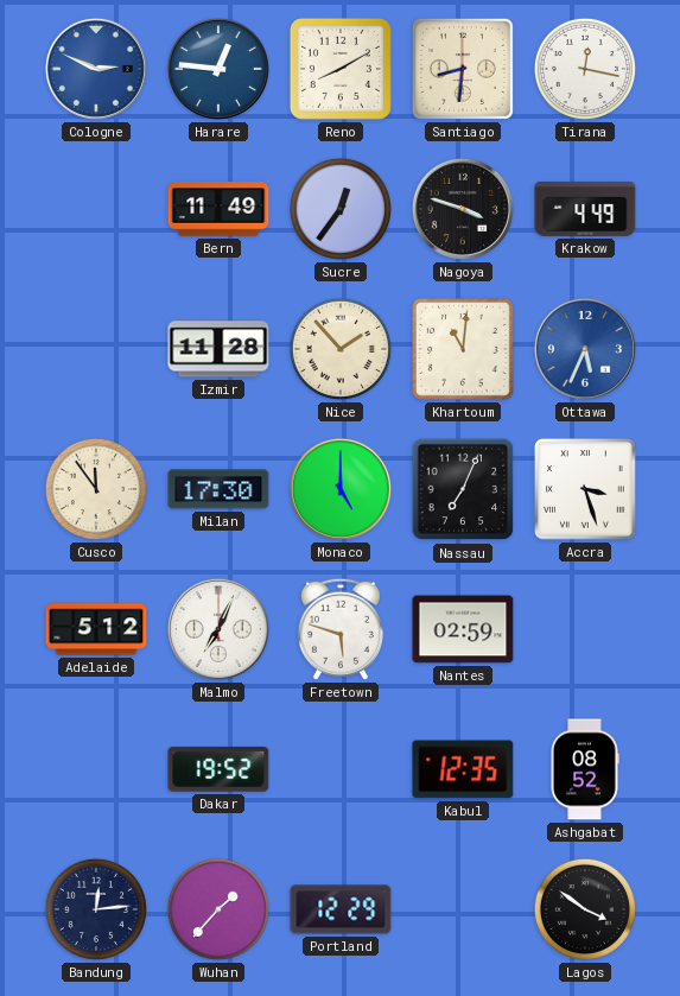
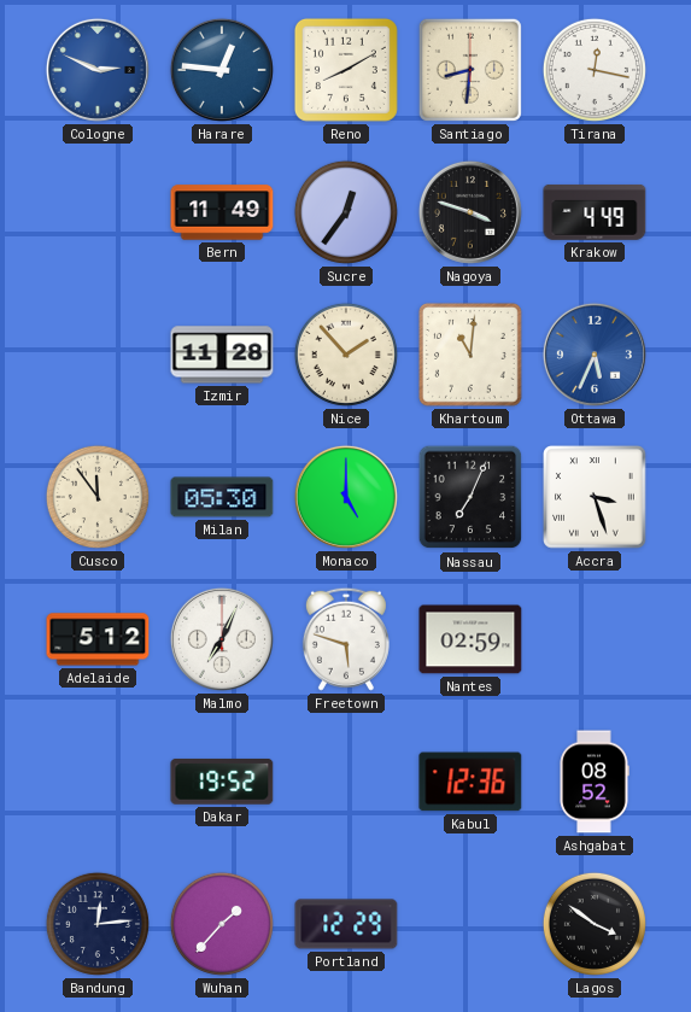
Milan: 17:30 -> 05:30 (222, 497)
Kabul: 12:35 -> 12:36 (470, 782)
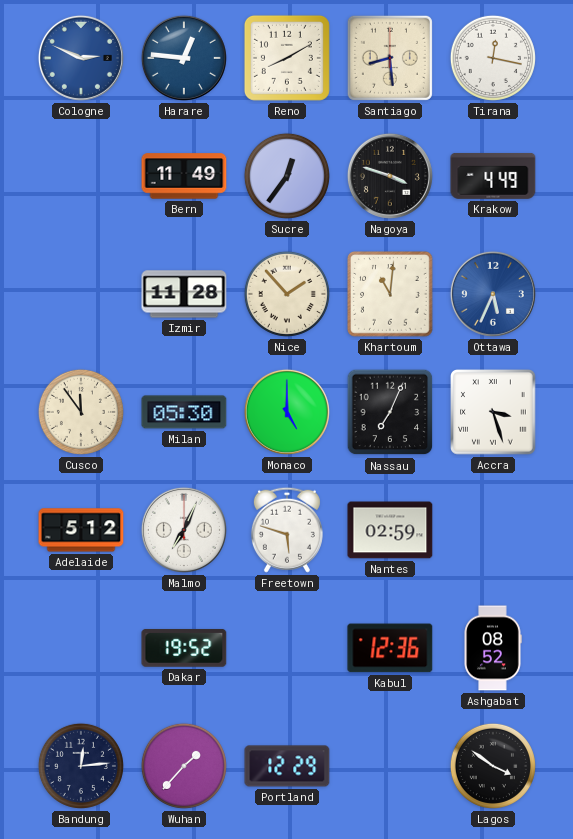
Santiago: 8:31 -> 8:29 (390, 58)
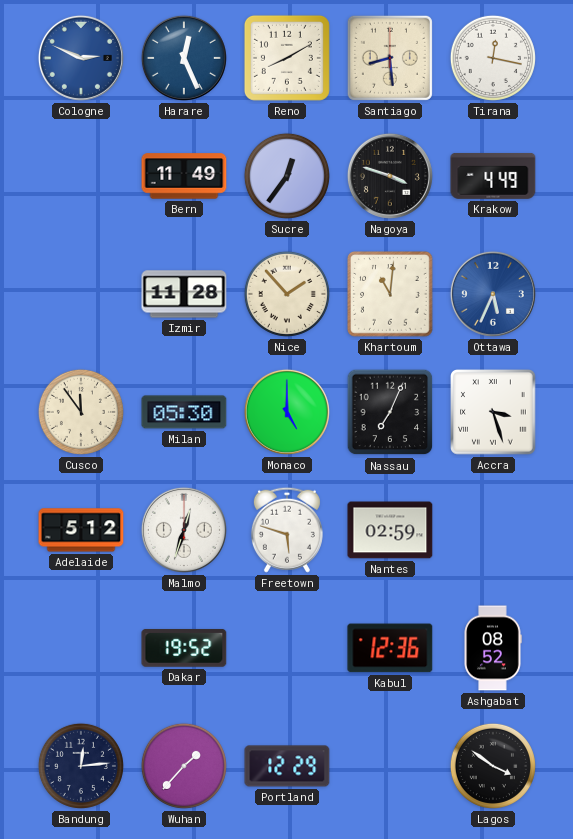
Harare: 12:46 -> 12:26 (184, 58)
Malmo: 7:04 -> 12:33 (184, 530)
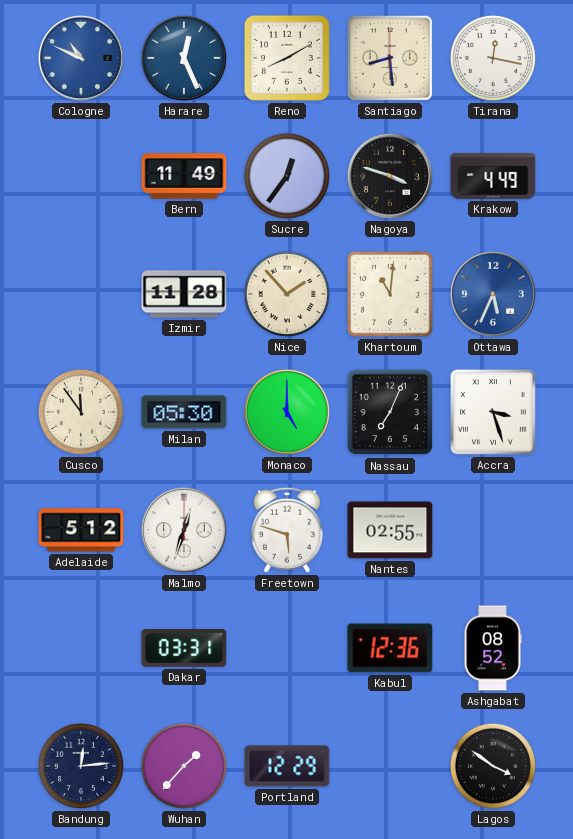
Cologne: 2:49 -> 10:49 (81, 58)
Nantes: 02:59 -> 02:55 (390, 530)
Dakar: 19:52 -> 03:31 (184, 648)
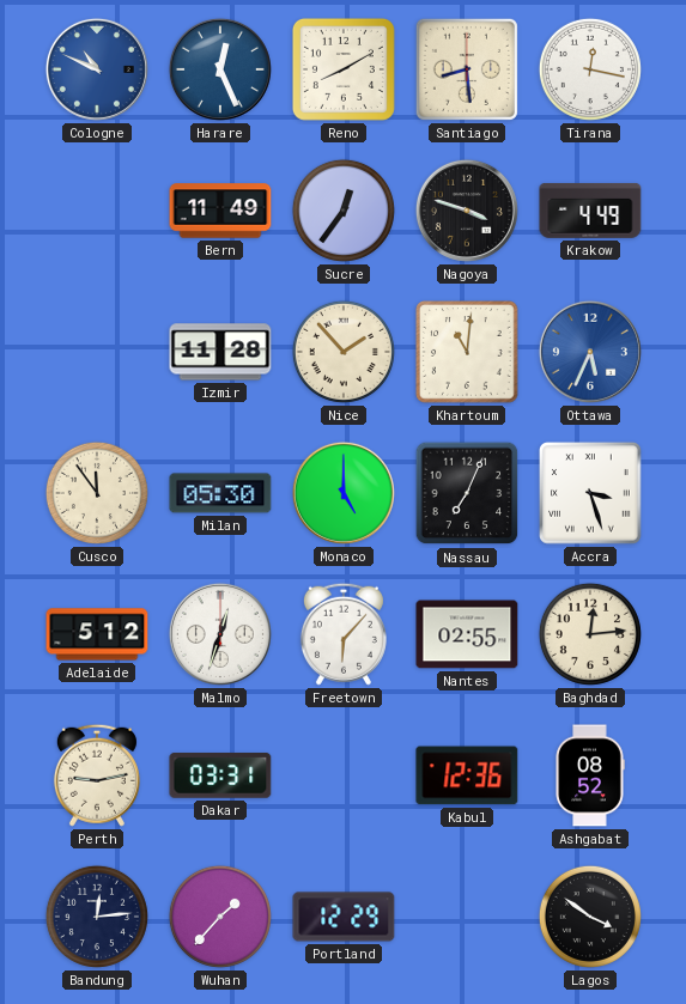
Freetown: 5:48 -> 6:07 (344, 634)
Baghdad: none -> 12:14 (590, 634)
Perth: none -> 9:13 (97, 775)
